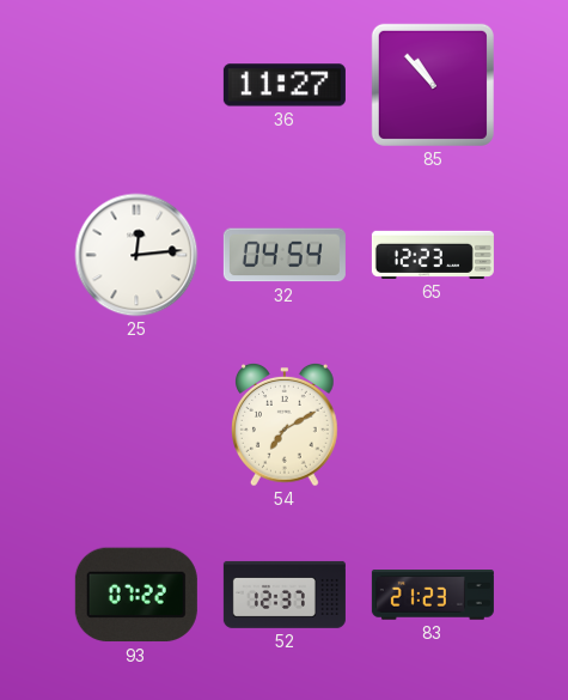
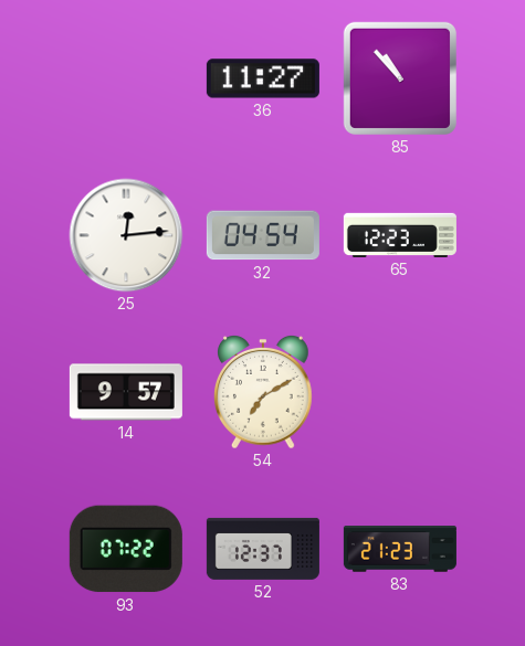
14: none -> 9:57 (126, 392)
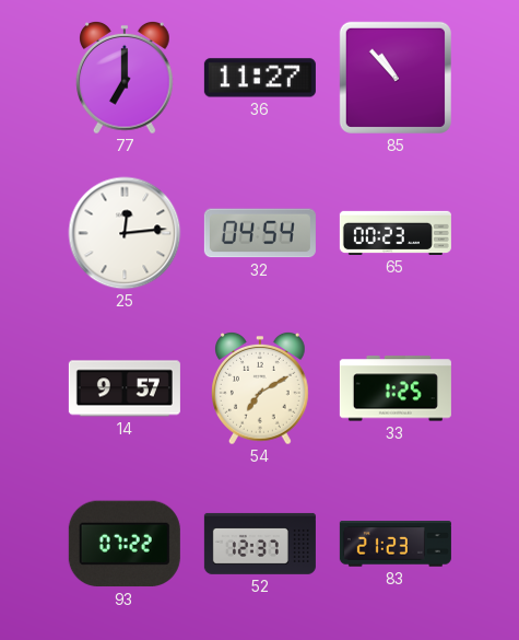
77: none -> 7:00 (126, 78)
65: 12:23 -> 00:23 (396, 233)
33: none -> 1:25 (396, 388)
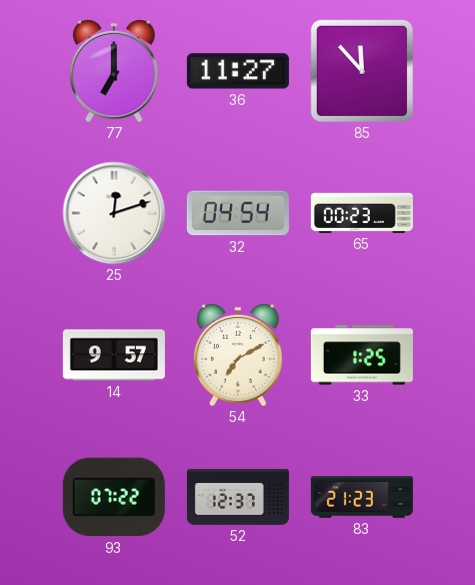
85: 10:53 -> 11:53 (362, 71)
25: 12:14 -> 12:12 (114, 213)
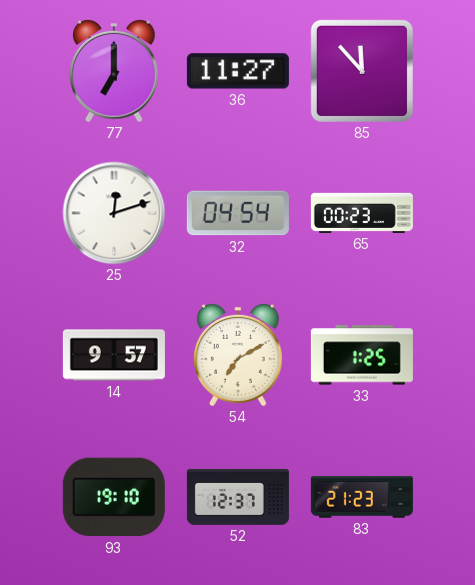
93: 07:22 -> 19:10 (114, 497)
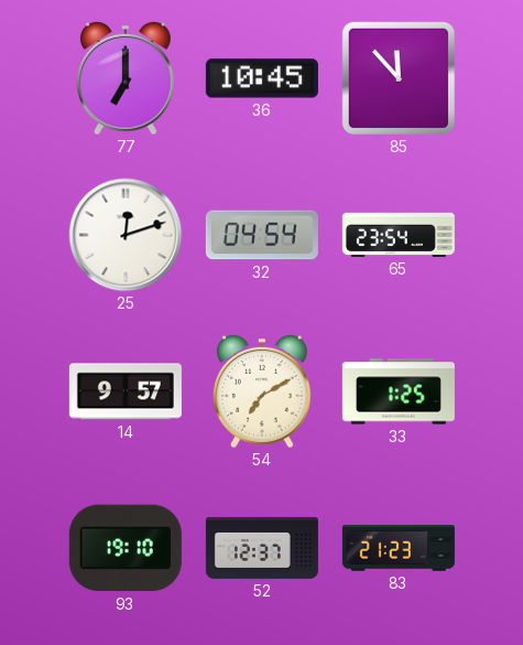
36: 11:27 -> 10:45 (262, 78)
65: 00:23 -> 23:54 (399, 235)
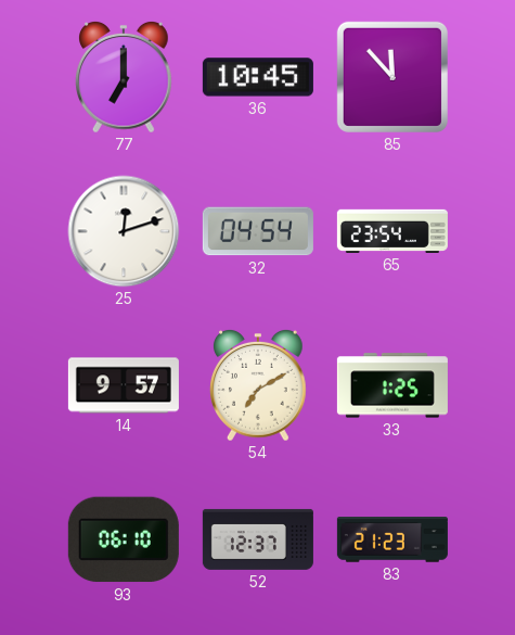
93: 19:10 -> 06:10 (124, 539)
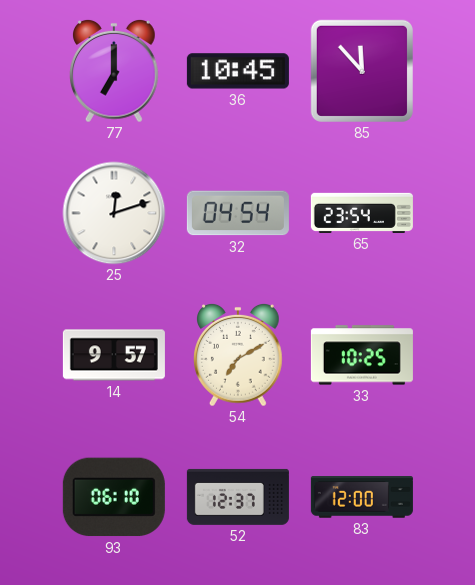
33: 1:25 -> 10:25 (362, 355)
83: 21:23 -> 12:00 (362, 497)
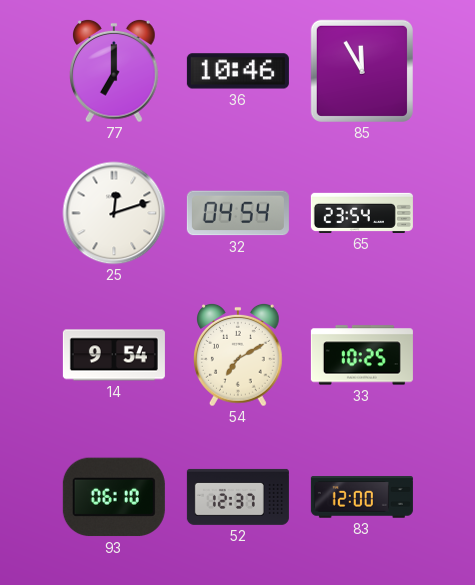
36: 10:45 -> 10:46 (238, 71)
85: 11:53 -> 11:55 (362, 71)
14: 9:57 -> 9:54 (114, 355)
